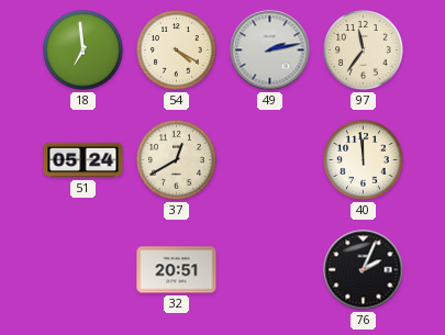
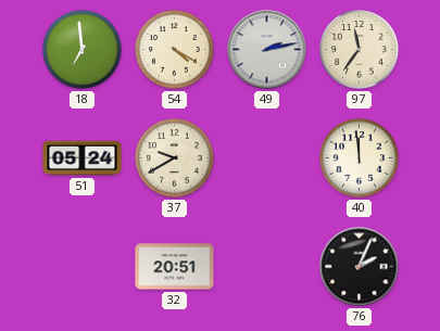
37: 12:40 -> 9:40 (175, 158)
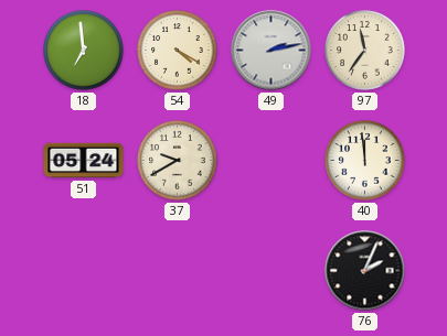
32: 20:51 -> none (175, 267)
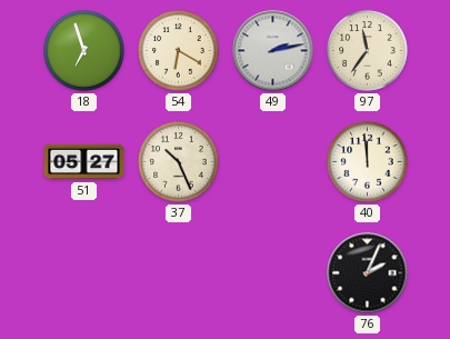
18: 6:59 -> 6:57 (84, 51)
54: 4:20 -> 6:20 (179, 51)
51: 05:24 -> 05:27 (84, 162)
37: 9:40 -> 10:26 (179, 162)
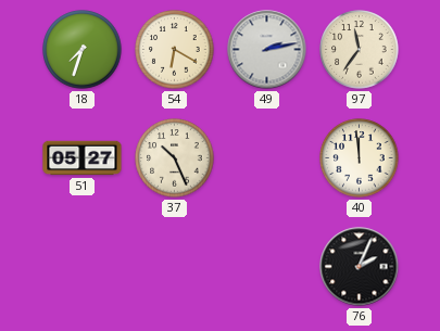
18: 6:57 -> 7:33 (83, 50)
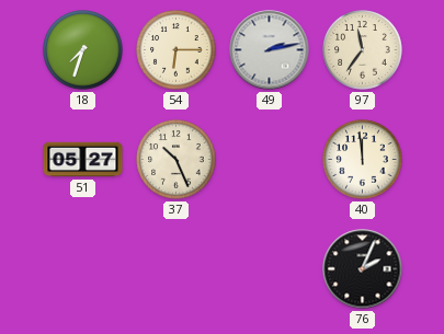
54: 6:20 -> 6:15 (177, 50)
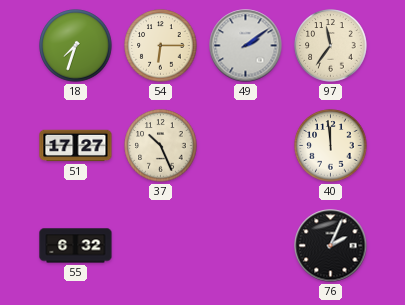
49: 2:13 -> 2:09 (246, 46)
51: 05:27 -> 17:27 (76, 146)
55: none -> 6:32 (76, 246)
